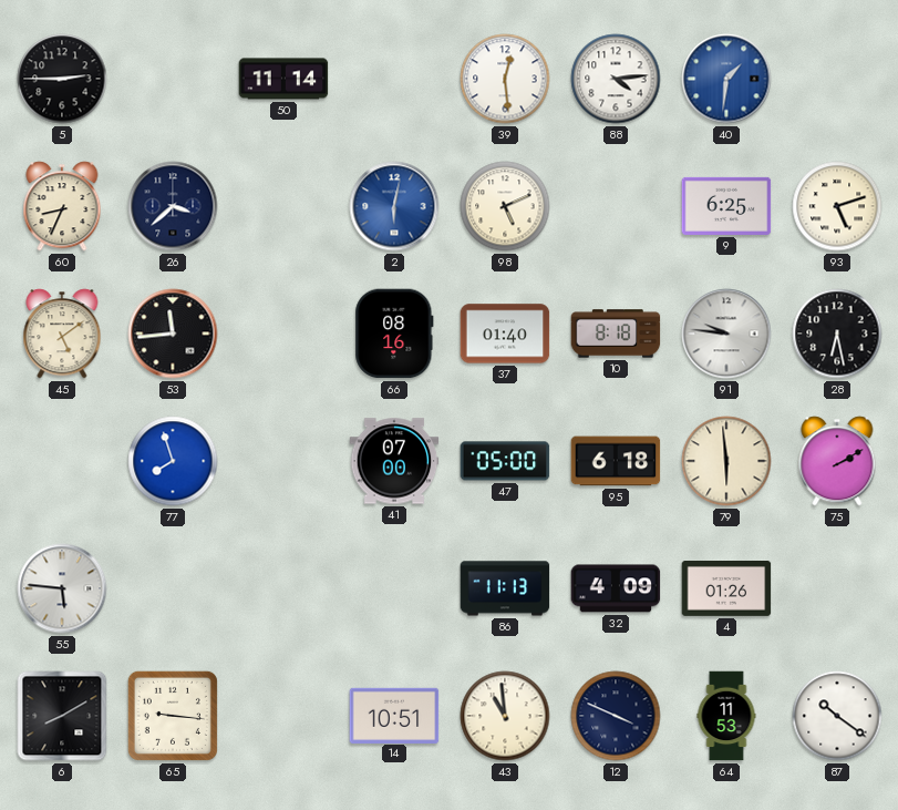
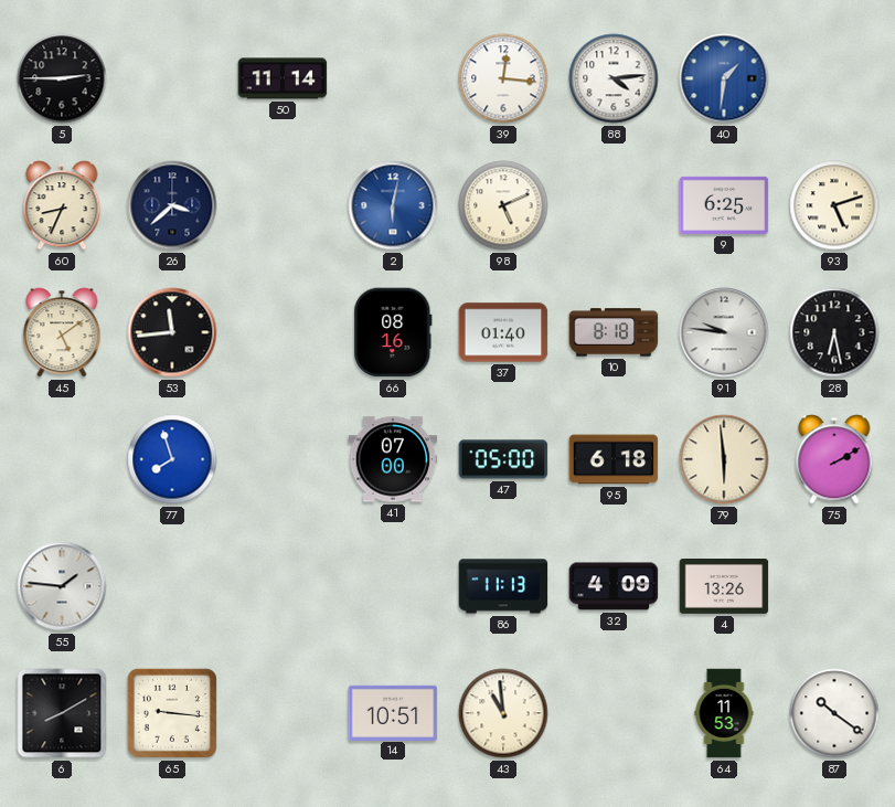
39: 12:29 -> 12:16 (503, 78)
55: 5:46 -> 1:46 (62, 586)
4: 01:26 -> 13:26 (724, 587)
12: 3:49 -> none (616, 716)
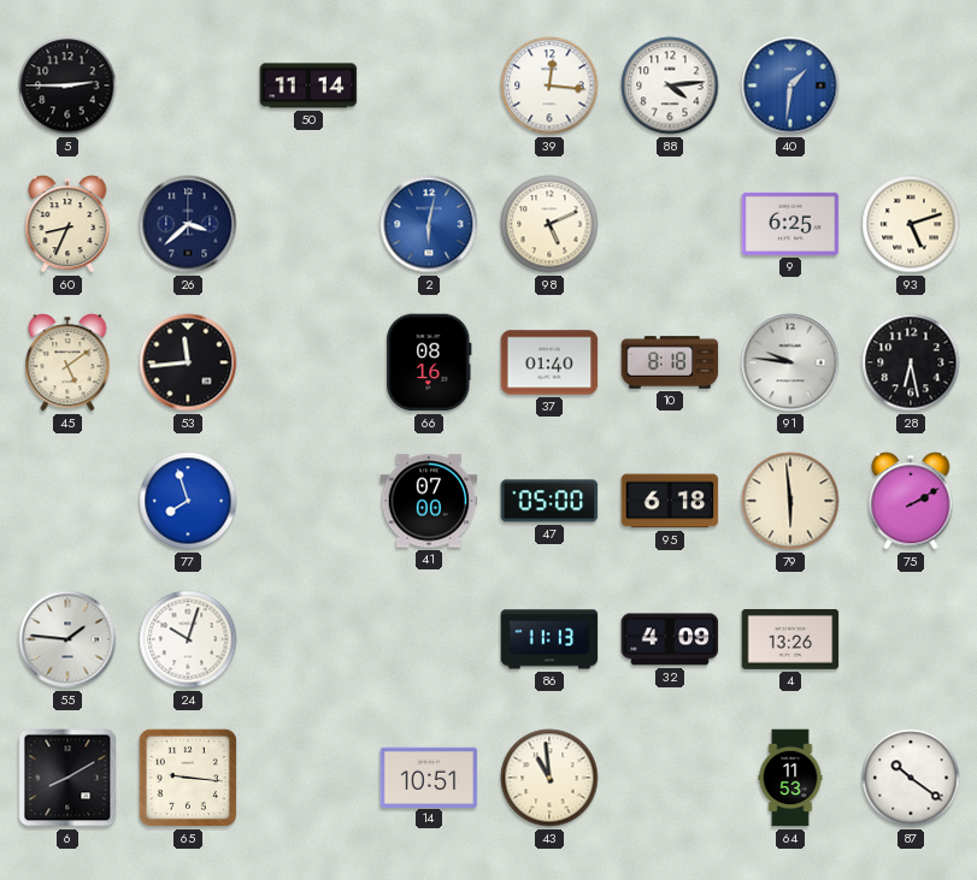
24: none -> 10:03 (188, 639)
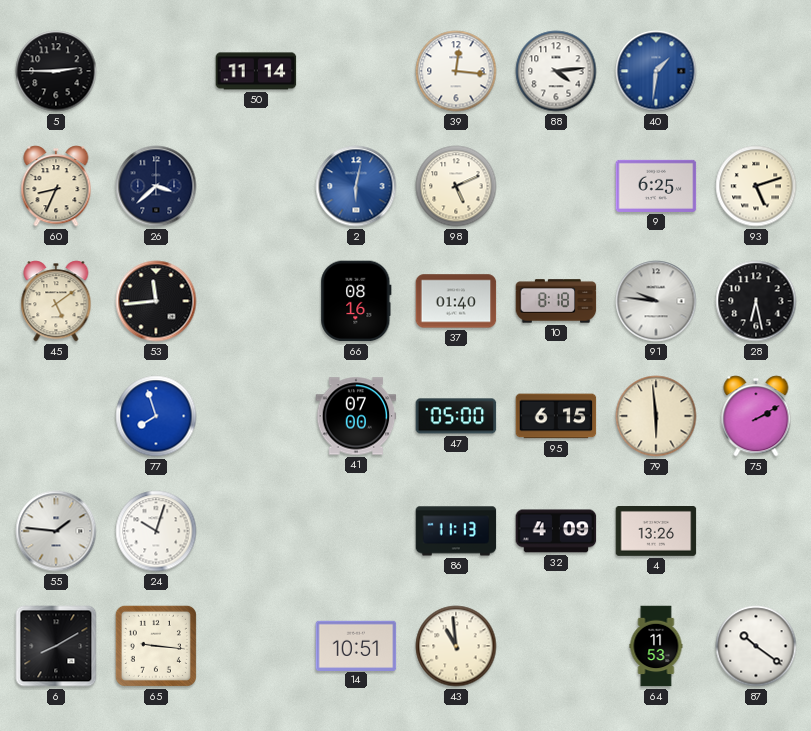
95: 6:18 -> 6:15 (556, 416)
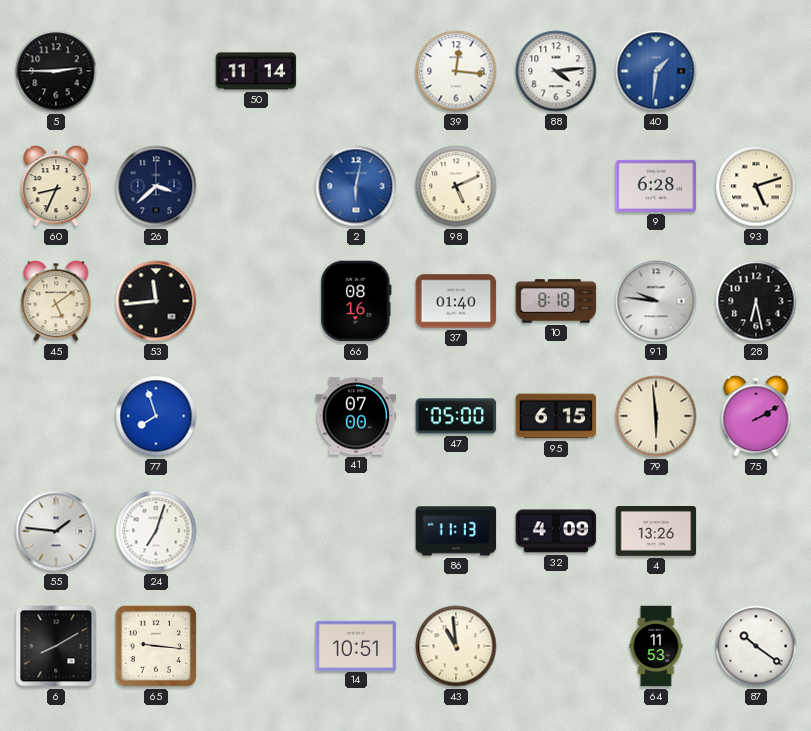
9: 6:25 -> 6:28 (656, 186)
24: 10:03 -> 7:03 (156, 531)
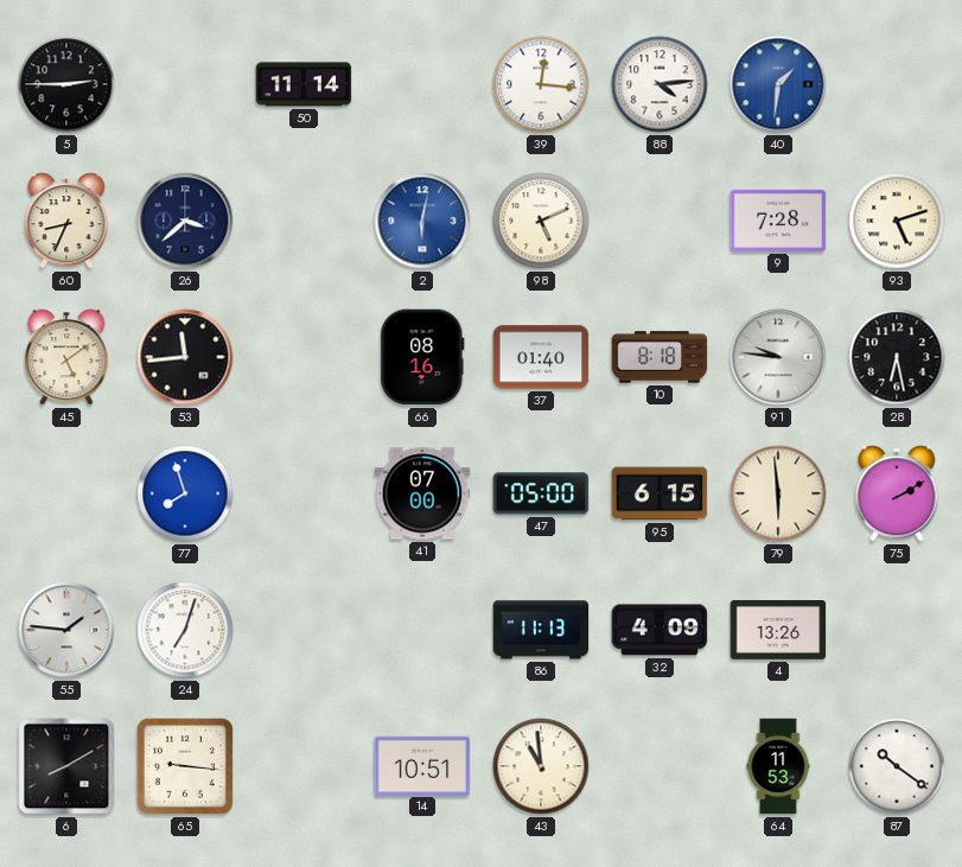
9: 6:28 -> 7:28 (778, 221)
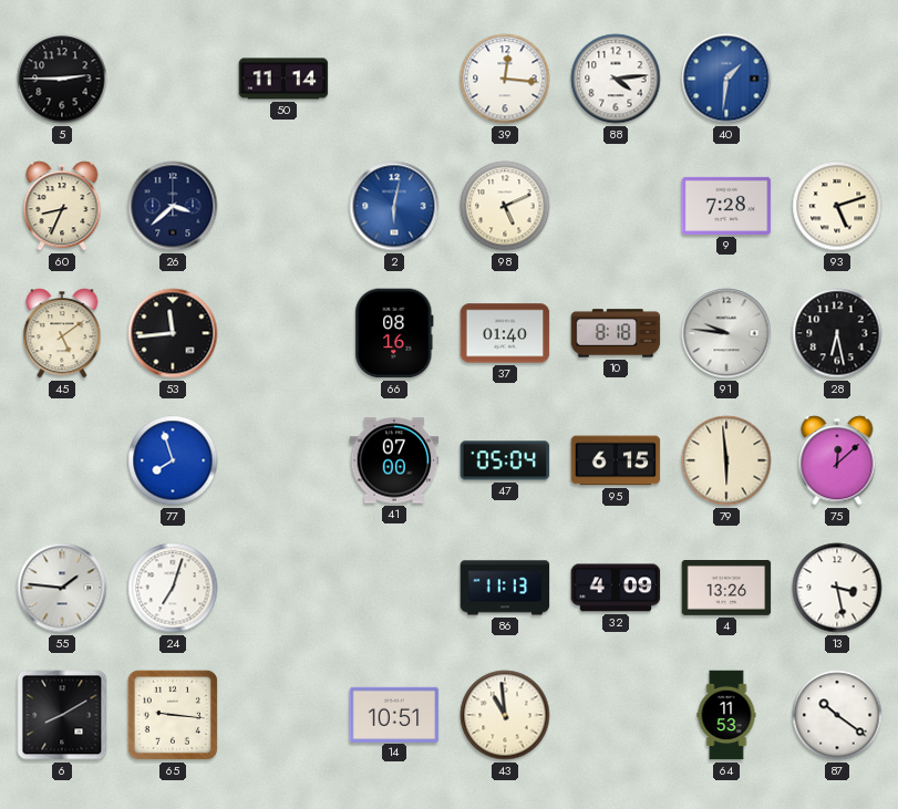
47: 05:00 -> 05:04 (505, 460)
75: 2:10 -> 12:08 (837, 460)
13: none -> 3:28 (837, 588)
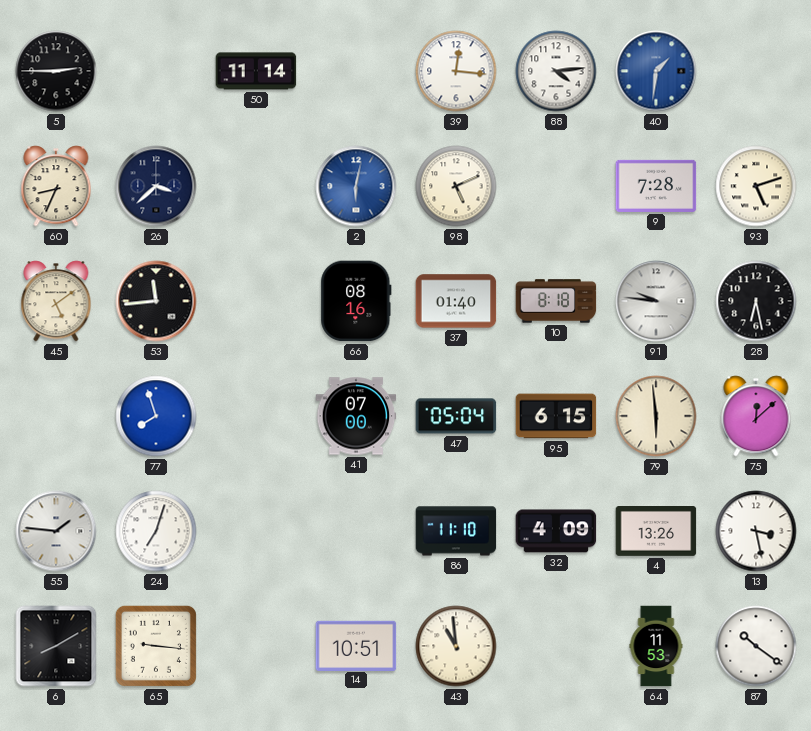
86: 11:13 -> 11:10 (456, 531)
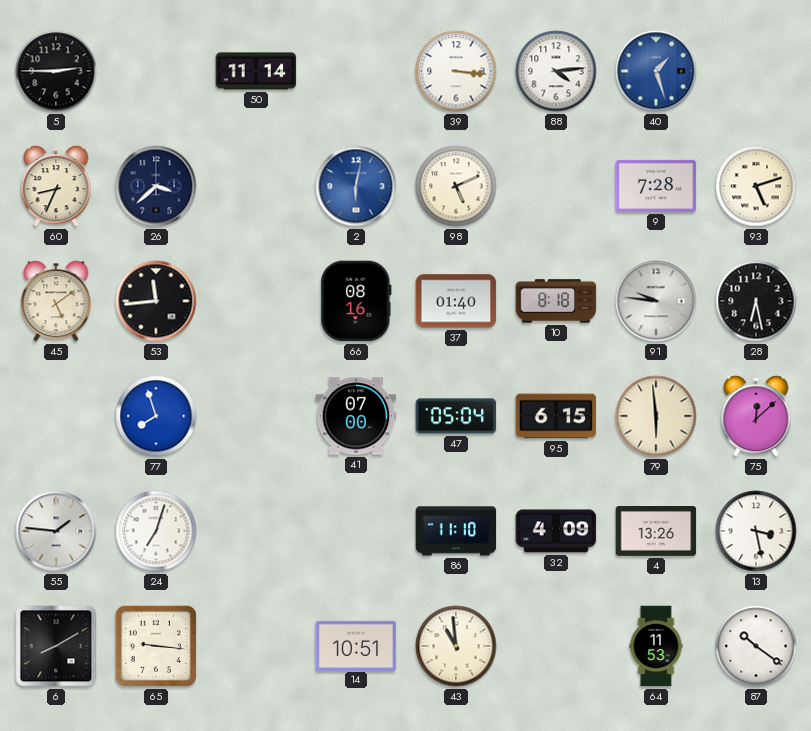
39: 12:16 -> 3:16 (456, 71)
40: 1:31 -> 1:27 (656, 71)
